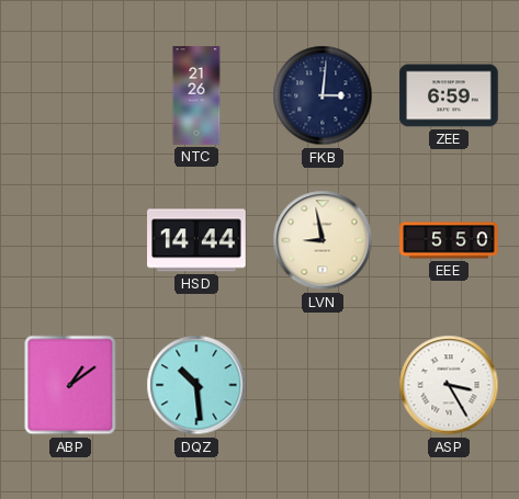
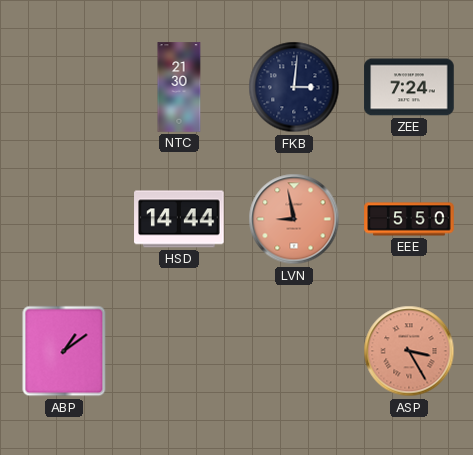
NTC: 21:26 -> 21:30 (179, 87)
ZEE: 6:59 -> 7:24 (409, 87)
LVN dial: cream -> salmon (294, 219)
DQZ: 10:29 -> none (196, 385)
ASP dial: white -> salmon (409, 351)
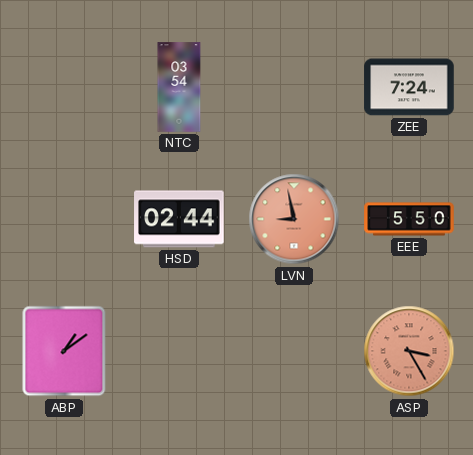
NTC: 21:30 -> 03:54 (179, 87)
FKB: 3:01 -> none (294, 87)
HSD: 14:44 -> 02:44 (179, 219)
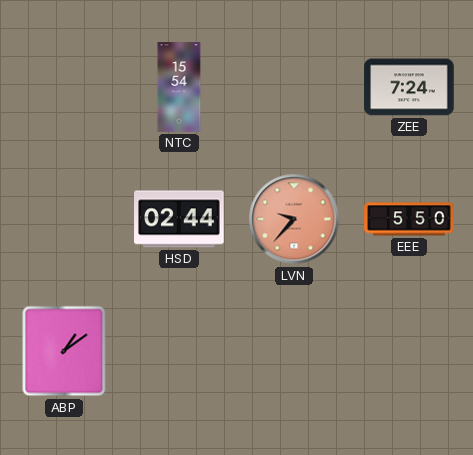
NTC: 03:54 -> 15:54 (179, 87)
LVN: 8:58 -> 9:37 (294, 219)
ASP: 3:25 -> none (409, 351)
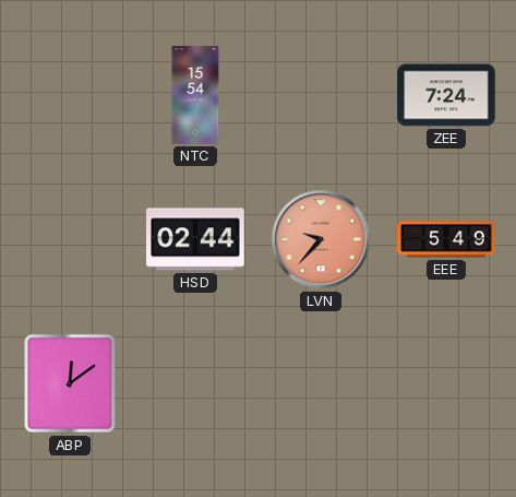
EEE: 5:50 -> 5:49 (446, 239)
ABP: 1:09 -> 12:09 (70, 383)
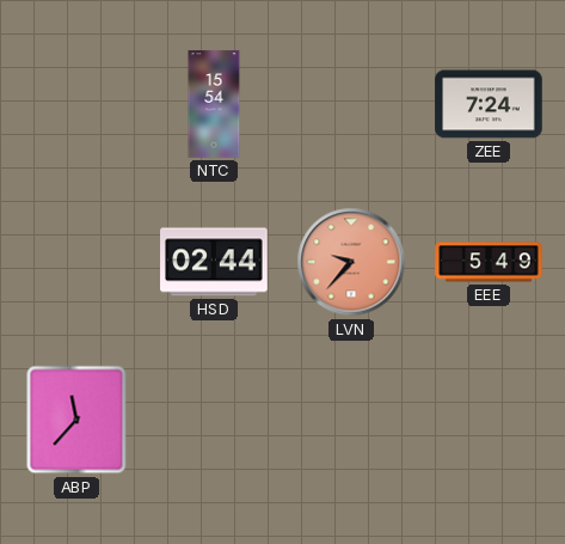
ABP: 12:09 -> 11:37 (76, 420)
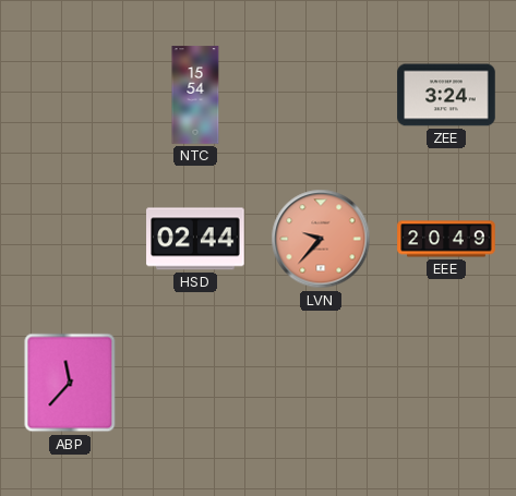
ZEE: 7:24 -> 3:24 (446, 95)
EEE: 5:49 -> 20:49 (446, 239)
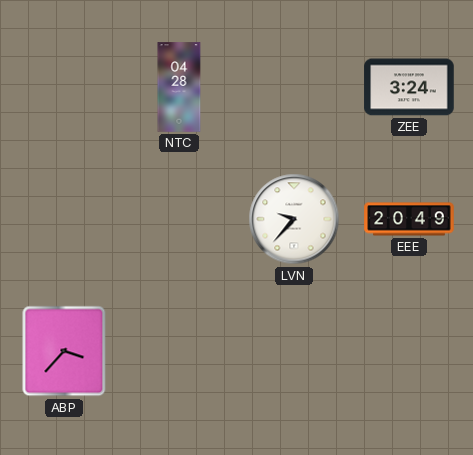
NTC: 15:54 -> 04:28 (179, 87)
HSD: 02:44 -> none (195, 239)
LVN dial: salmon -> white (294, 219)
ABP: 11:37 -> 3:37 (64, 351)
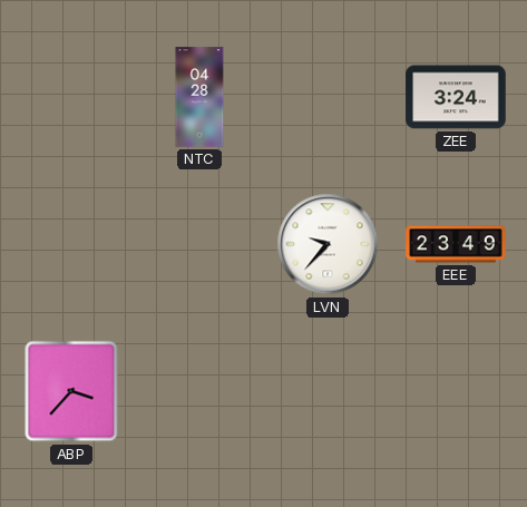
EEE: 20:49 -> 23:49 (456, 244)
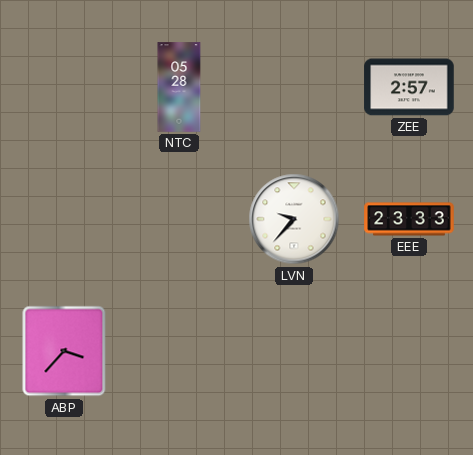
NTC: 04:28 -> 05:28 (179, 87)
ZEE: 3:24 -> 2:57 (409, 87)
EEE: 23:49 -> 23:33 (409, 219)
